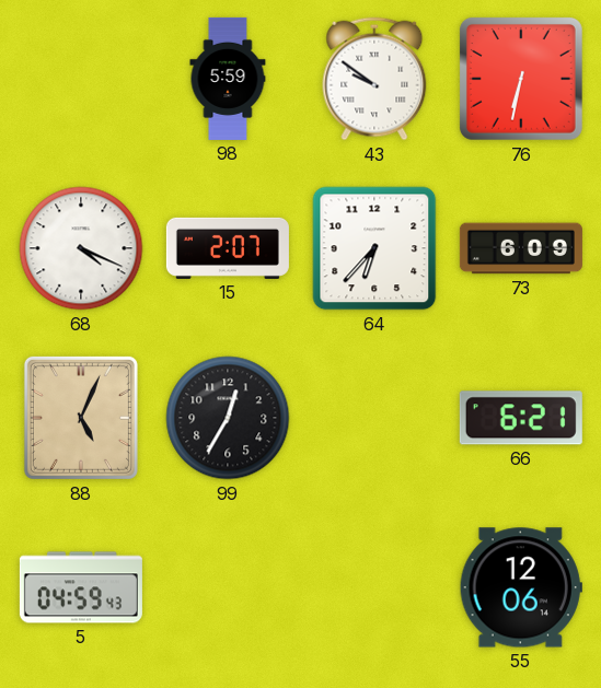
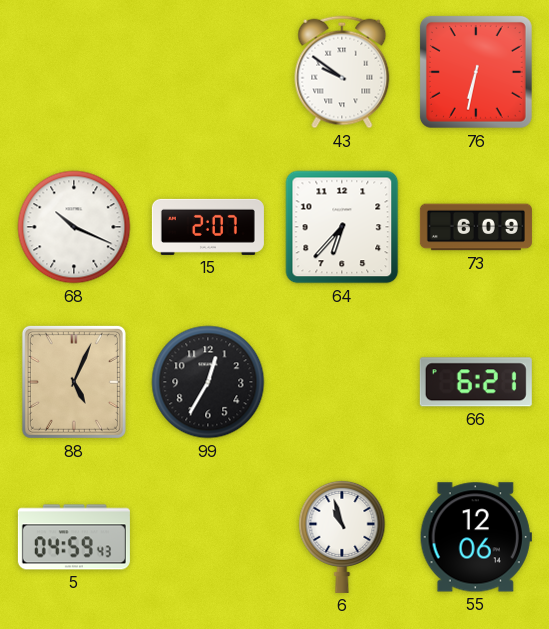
98: 5:59 -> none (228, 79)
68: 4:19 -> 10:19 (74, 227)
6: none -> 10:57 (342, 536)
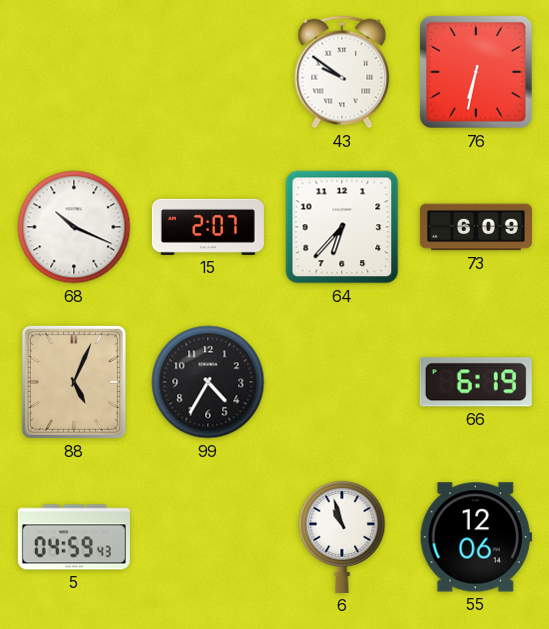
99: 12:35 -> 4:35 (208, 382)
66: 6:21 -> 6:19 (476, 382)
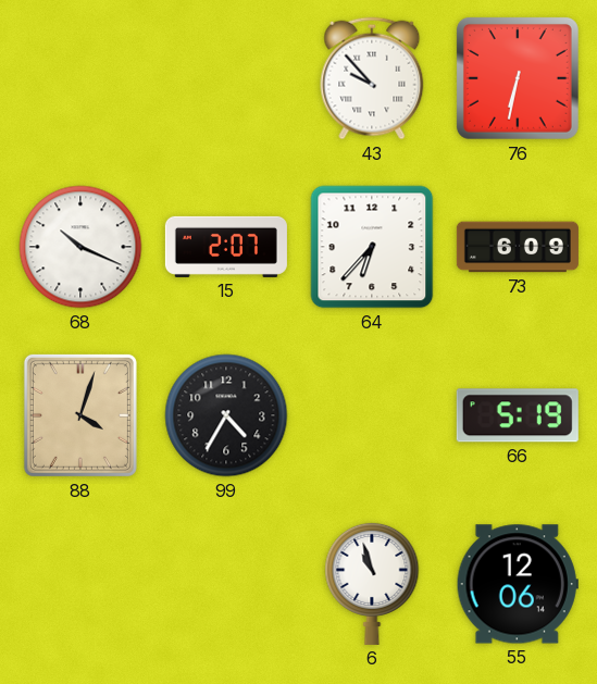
43: 9:51 -> 9:53 (372, 78)
88: 5:04 -> 4:03 (80, 415)
66: 6:19 -> 5:19 (518, 415)
5: 04:59 -> none (74, 537)
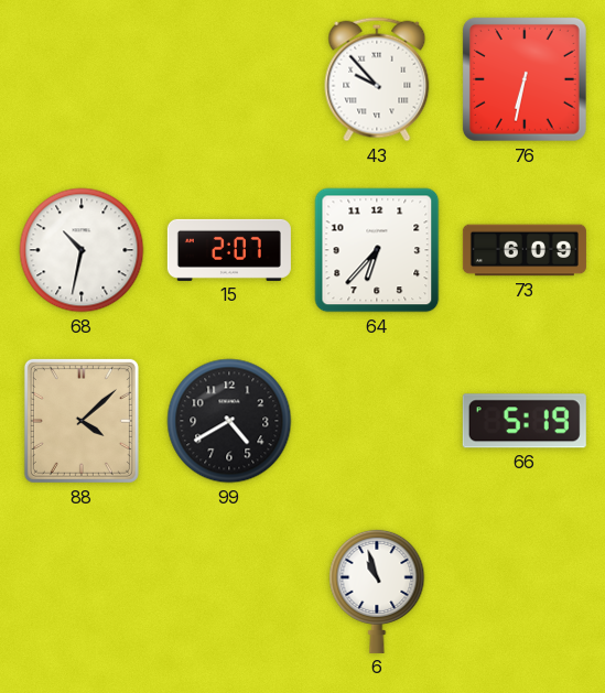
68: 10:19 -> 10:32 (82, 250)
88: 4:03 -> 4:08 (82, 421)
99: 4:35 -> 4:40 (229, 421)
55: 12:06 -> none (518, 584)
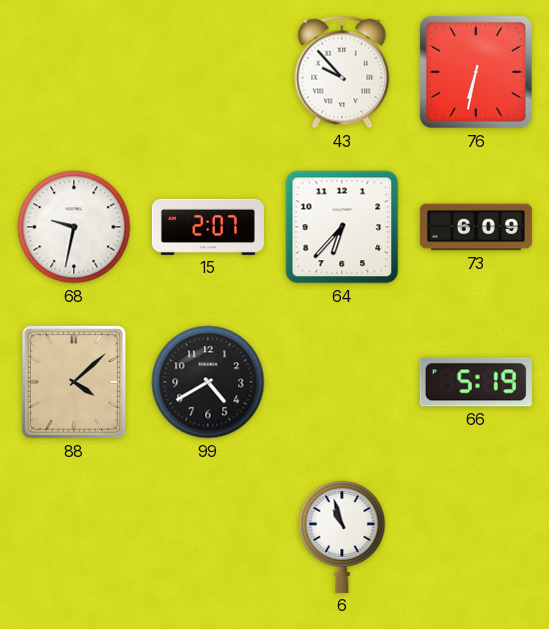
68: 10:32 -> 9:32 (74, 227)
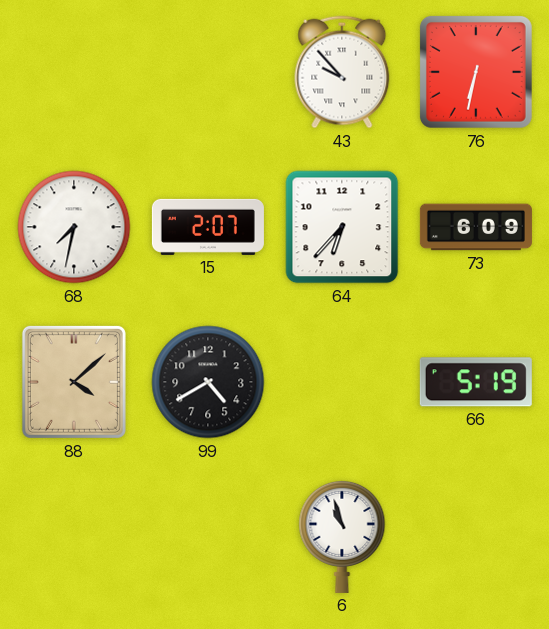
68: 9:32 -> 7:32 (74, 227)
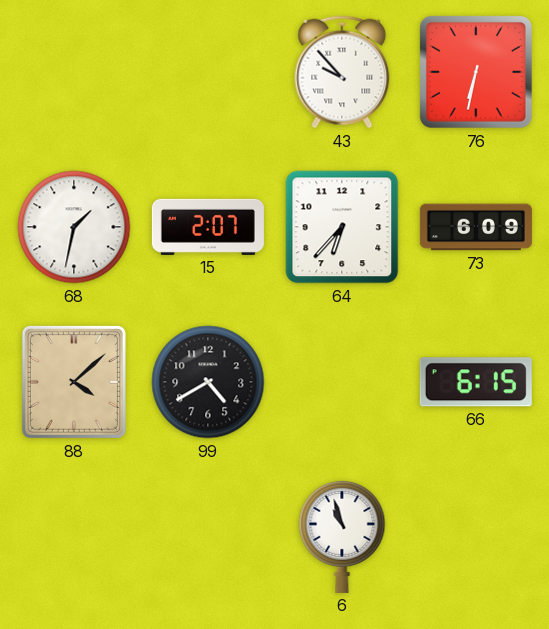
68: 7:32 -> 1:32 (74, 227)
66: 5:19 -> 6:15 (476, 382)
